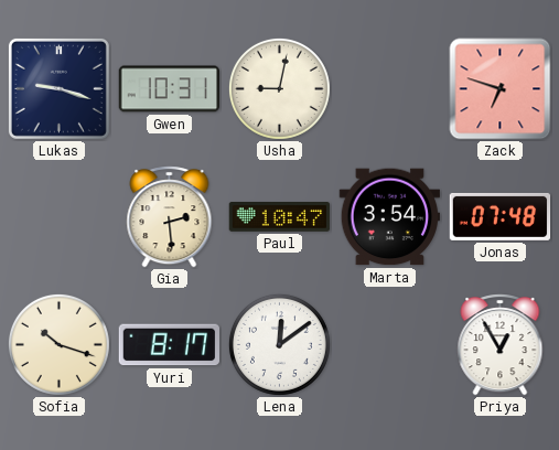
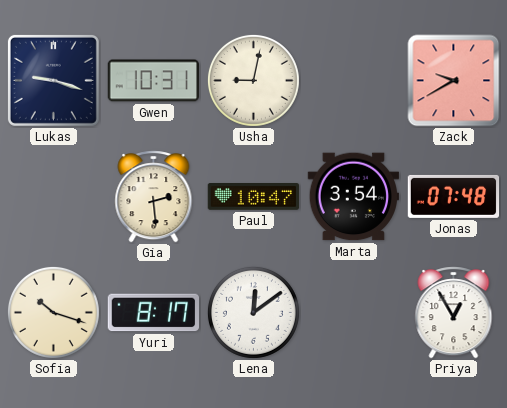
Zack: 6:48 -> 9:40 (454, 81)
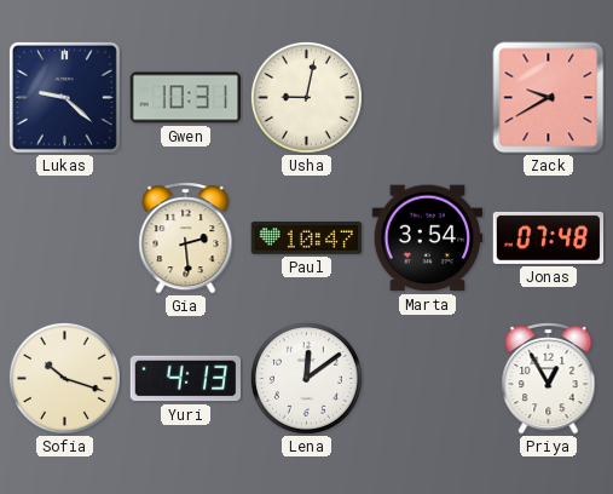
Lukas: 9:18 -> 9:22 (64, 97)
Yuri: 8:17 -> 4:13 (185, 379)
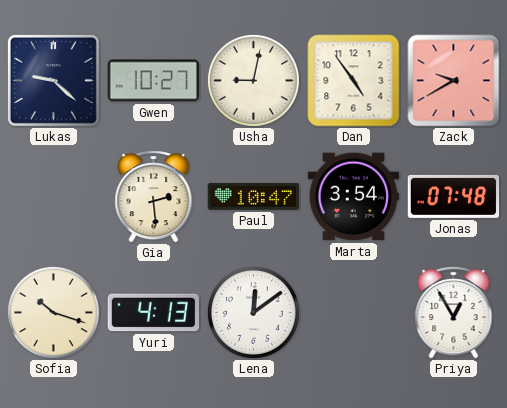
Gwen: 10:31 -> 10:27 (154, 81)
Dan: none -> 4:54 (354, 81)
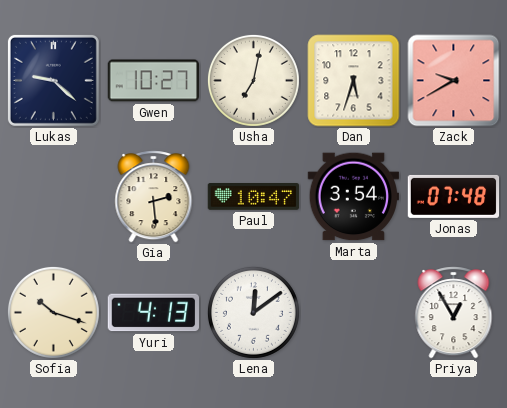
Usha: 9:02 -> 7:02 (253, 80)
Dan: 4:54 -> 5:33 (354, 81)
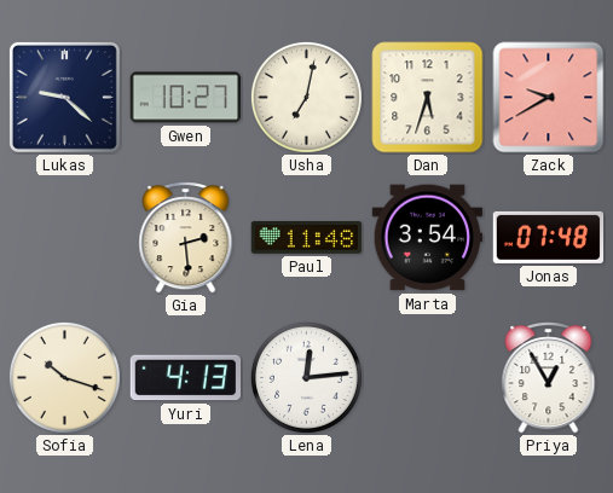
Paul: 10:47 -> 11:48 (307, 238)
Lena: 12:09 -> 12:14 (306, 377)
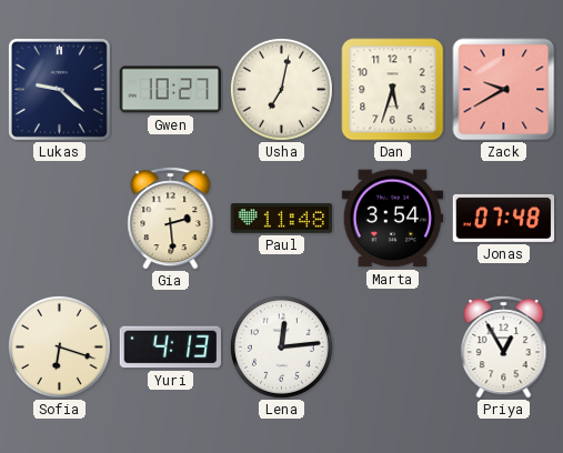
Sofia: 10:18 -> 6:18 (59, 346)
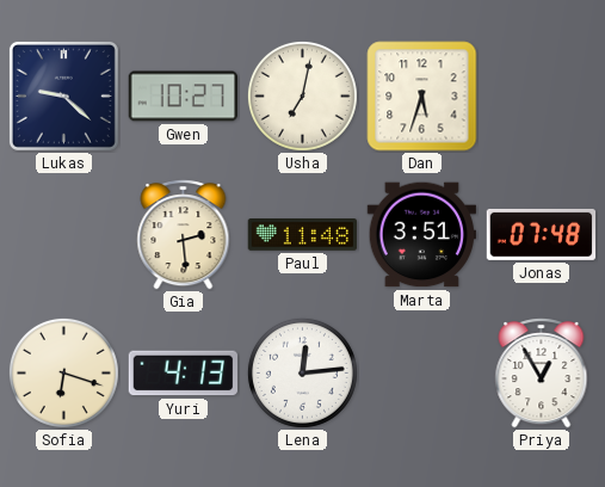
Zack: 9:40 -> none (504, 90)
Marta: 3:54 -> 3:51 (421, 235)
